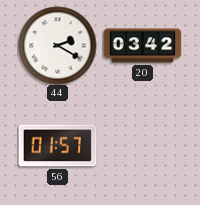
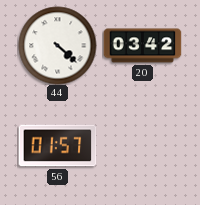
44: 2:20 -> 4:22 (57, 45)
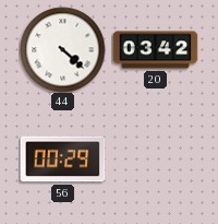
56: 01:57 -> 00:29 (62, 160)
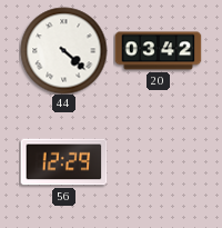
56: 00:29 -> 12:29 (63, 162)
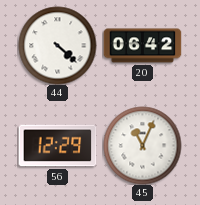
20: 03:42 -> 06:42 (142, 46)
45: none -> 11:04 (142, 145)
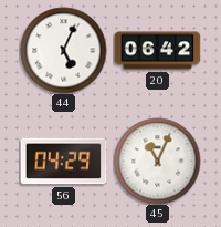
44: 4:22 -> 5:04 (63, 50)
56: 12:29 -> 04:29 (63, 162)
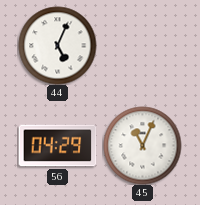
20: 06:42 -> none (157, 51)
